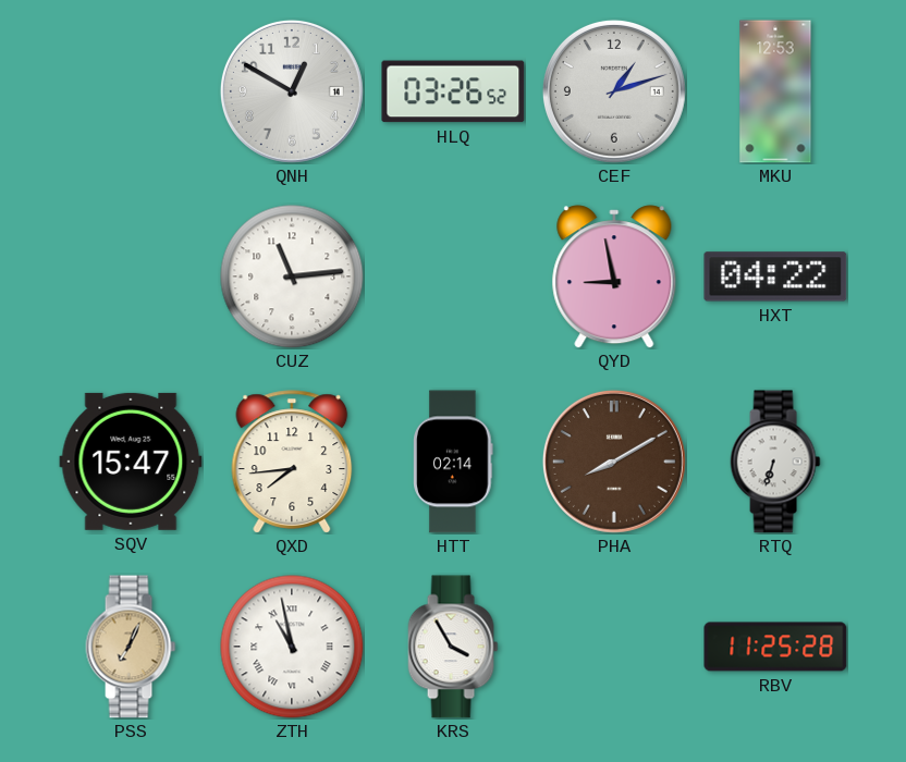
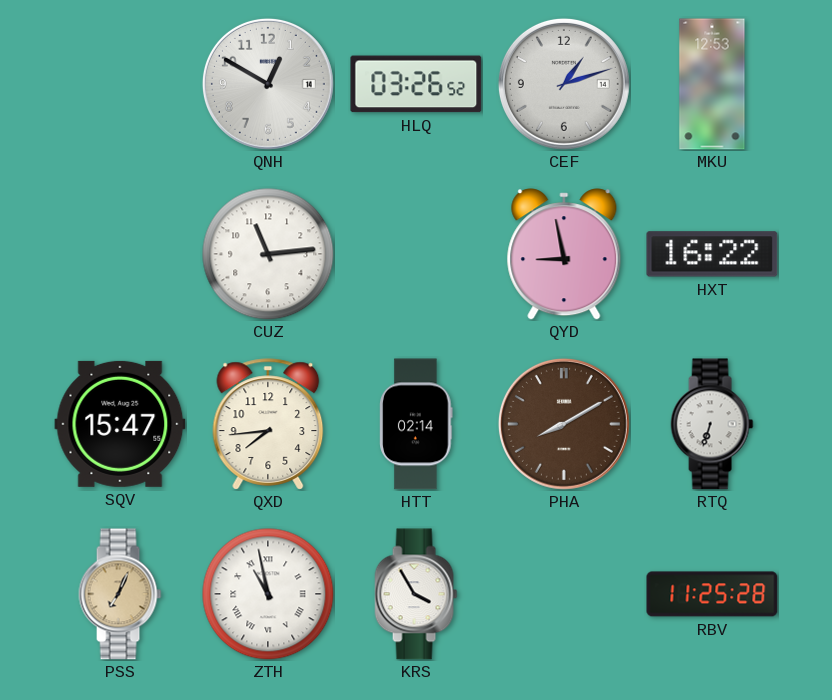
HXT: 04:22 -> 16:22 (712, 254)
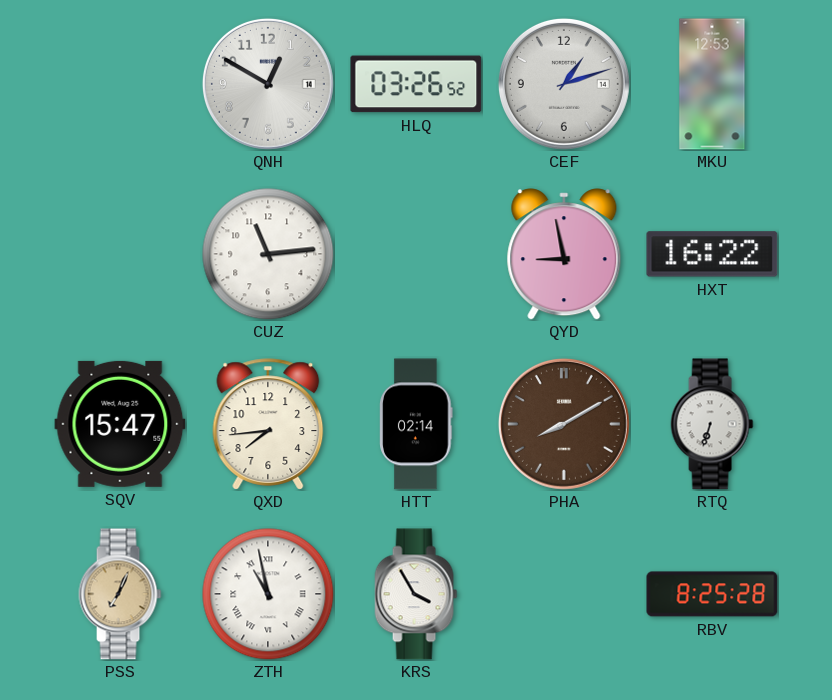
RBV: 11:25 -> 8:25 (712, 594)
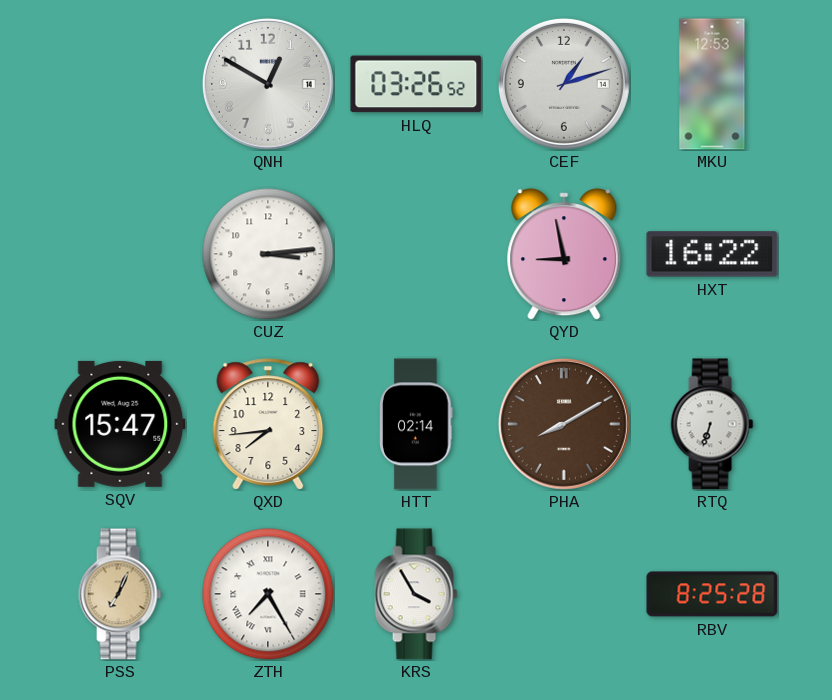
CUZ: 11:14 -> 3:14 (268, 254)
ZTH: 10:58 -> 7:25 (268, 594)
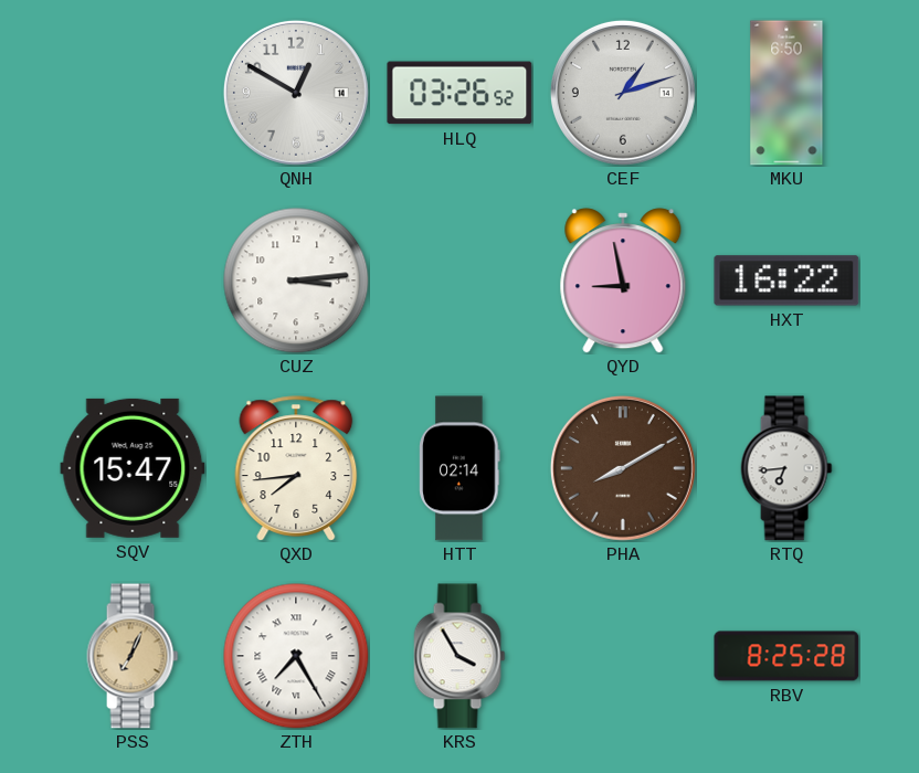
MKU: 12:53 -> 6:50 (786, 93)
RTQ: 6:33 -> 6:44 (786, 468)
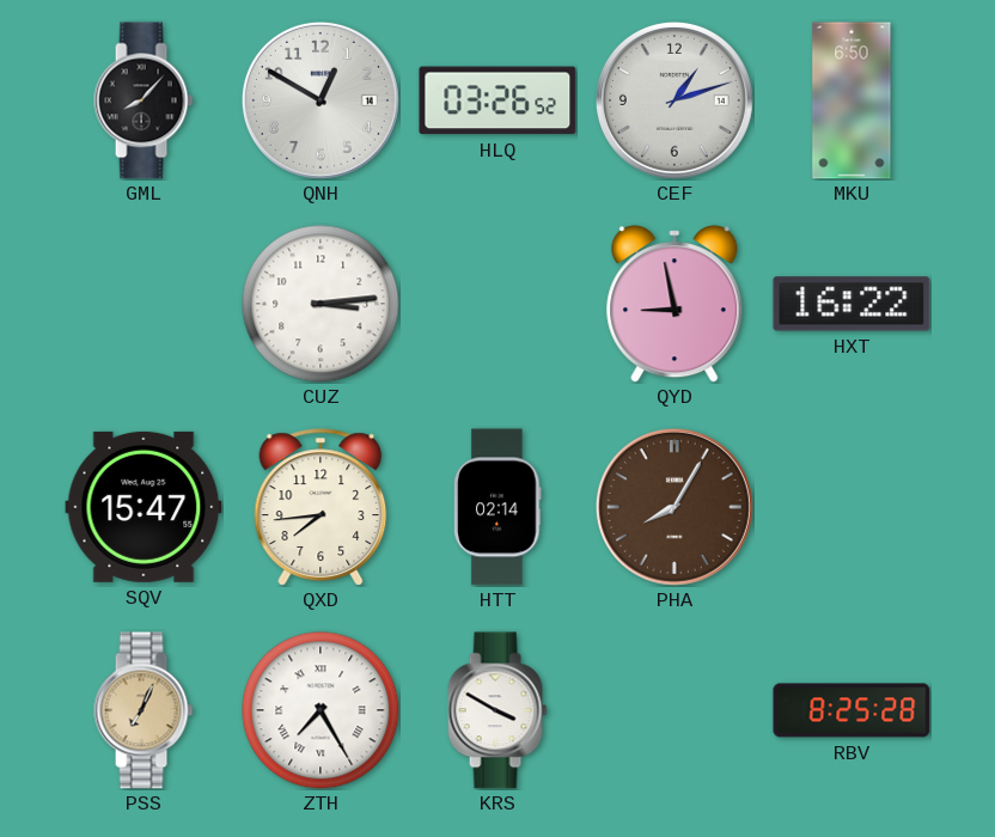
GML: none -> 8:07 (144, 100)
PHA: 8:10 -> 8:05 (674, 507)
RTQ: 6:44 -> none (786, 468)
KRS: 3:55 -> 3:50 (497, 710)
